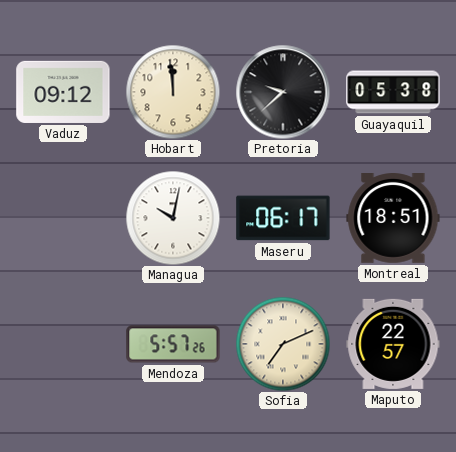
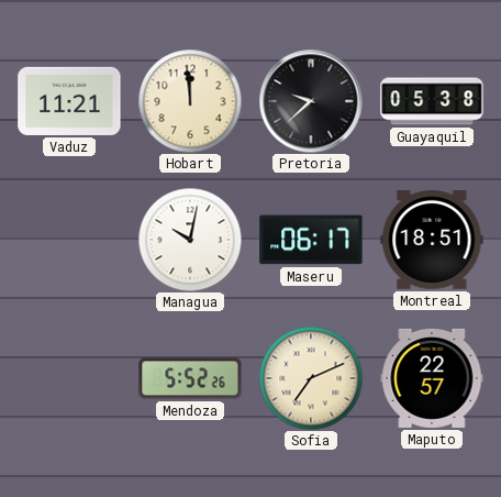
Vaduz: 09:12 -> 11:21 (69, 101)
Mendoza: 5:57 -> 5:52 (190, 378)
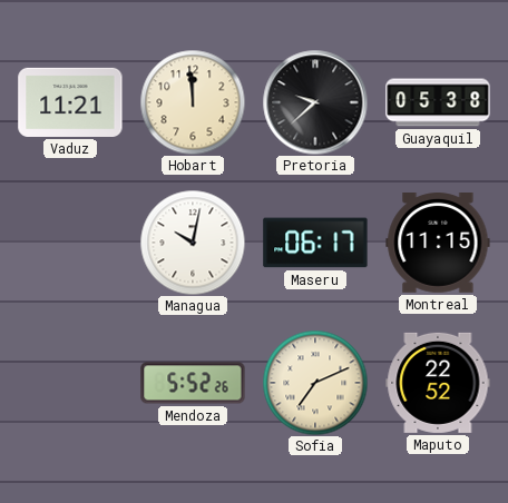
Montreal: 18:51 -> 11:15 (438, 244)
Maputo: 22:57 -> 22:52 (438, 383)
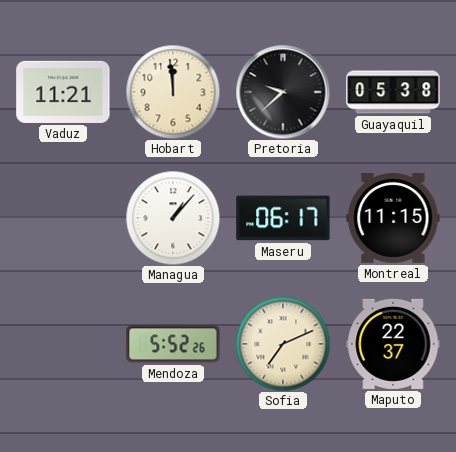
Managua: 10:02 -> 1:07 (173, 218)
Maputo: 22:52 -> 22:37 (393, 344)
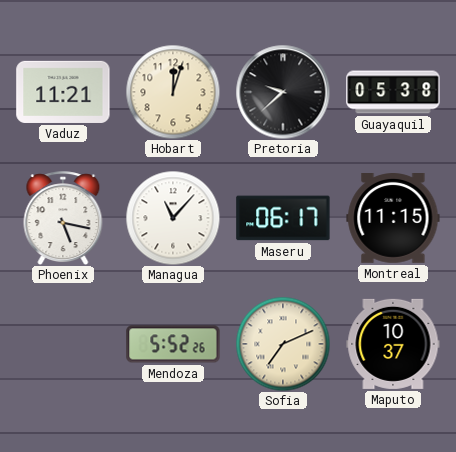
Hobart: 11:59 -> 12:03 (173, 92)
Phoenix: none -> 5:17 (63, 218)
Managua: 1:07 -> 11:07 (173, 218)
Maputo: 22:37 -> 10:37 (393, 344)
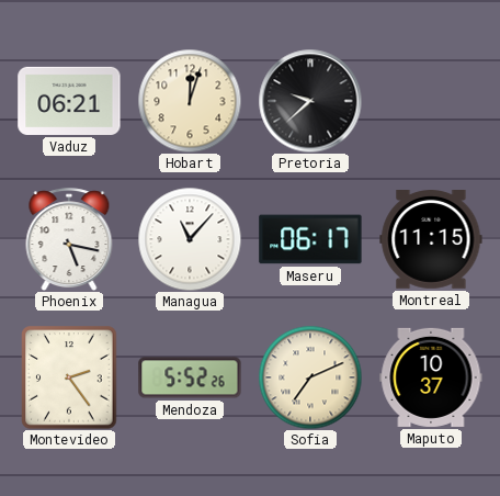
Vaduz: 11:21 -> 06:21 (69, 101)
Guayaquil: 05:38 -> none (393, 92)
Montevideo: none -> 2:24 (69, 377)
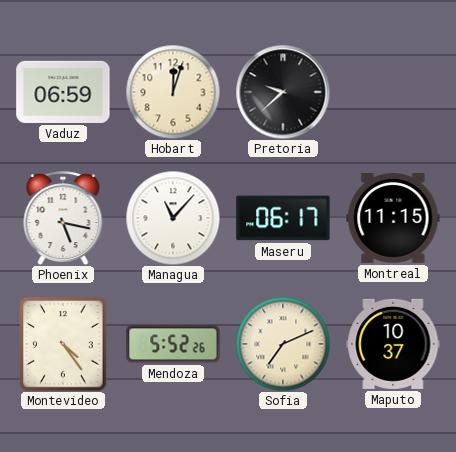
Vaduz: 06:21 -> 06:59 (63, 92)
Montevideo: 2:24 -> 4:24 (63, 344)
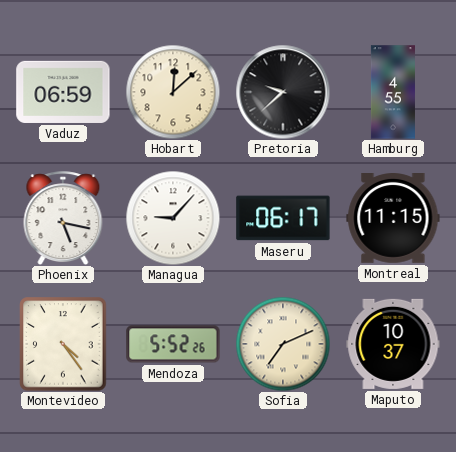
Hobart: 12:03 -> 12:08 (173, 92)
Hamburg: none -> 4:55 (393, 92)
Managua: 11:07 -> 9:07 (173, 218)
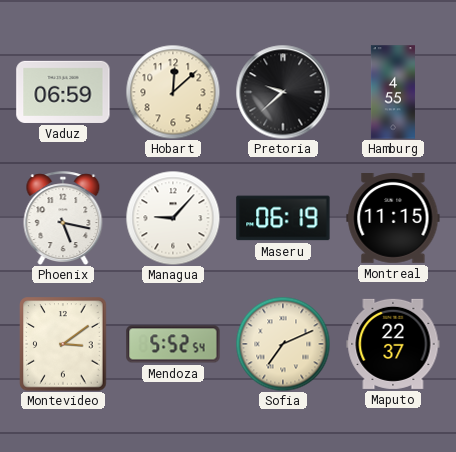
Maseru: 06:17 -> 06:19 (283, 218)
Montevideo: 4:24 -> 3:09 (63, 344)
Mendoza: 5:52:26 -> 5:52:54 (173, 344)
Maputo: 10:37 -> 22:37 (393, 344)
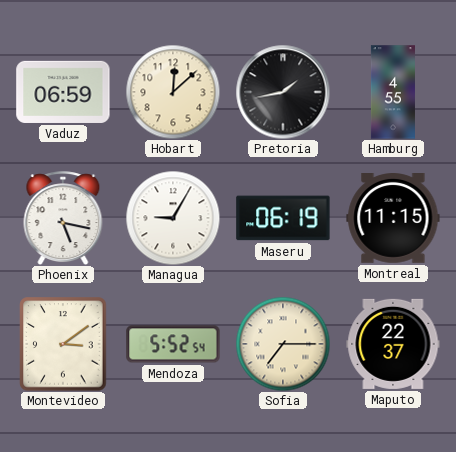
Pretoria: 9:38 -> 1:43 (283, 92)
Managua: 9:07 -> 9:05 (173, 218)
Sofia: 7:11 -> 7:15 (283, 344)
